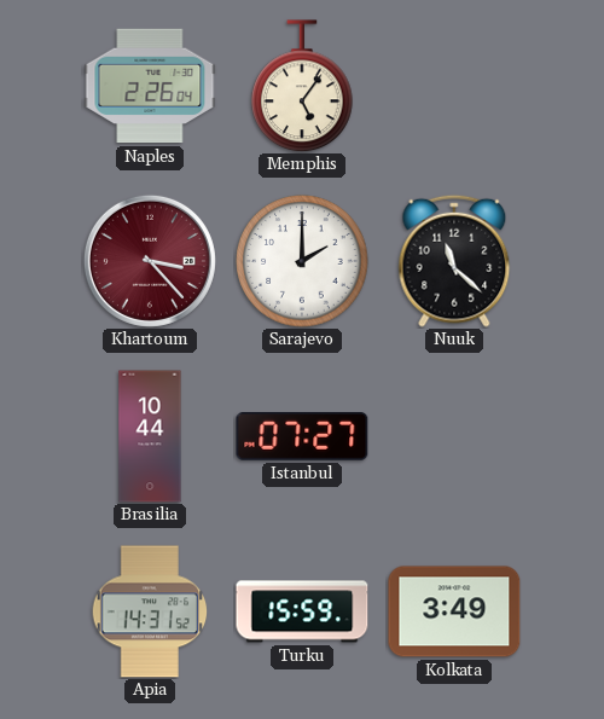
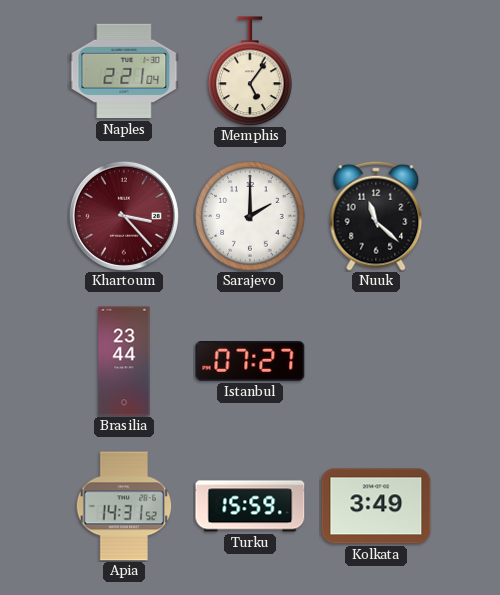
Naples: 2:26 -> 2:21 (124, 71)
Brasilia: 10:44 -> 23:44 (124, 361)
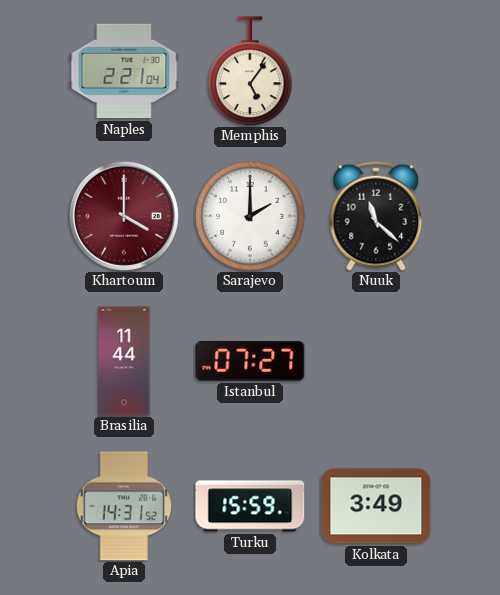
Khartoum: 3:23 -> 4:00 (124, 216)
Brasilia: 23:44 -> 11:44 (124, 361)
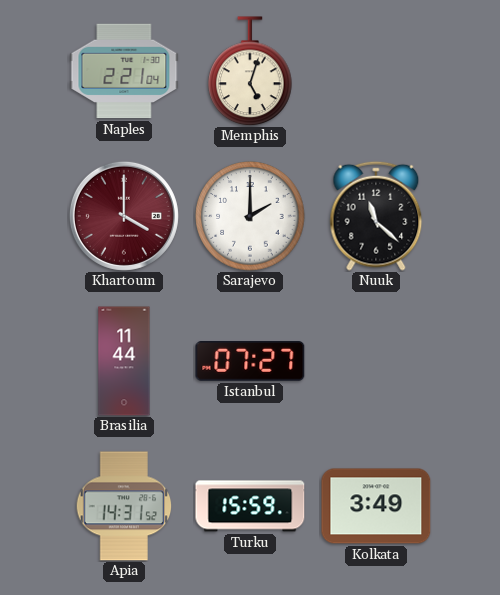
Memphis: 5:06 -> 5:03 (250, 71)
